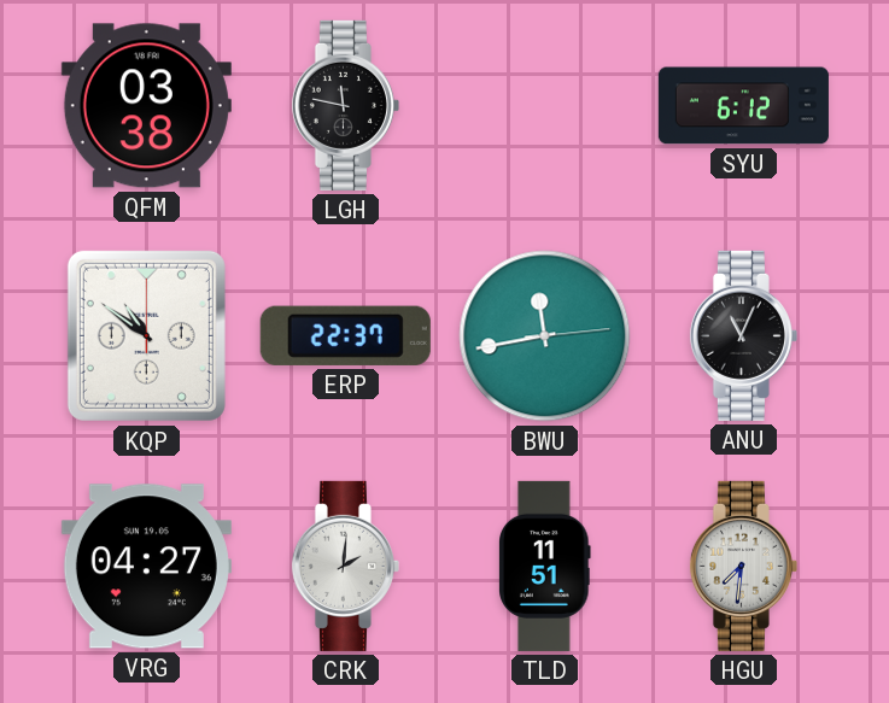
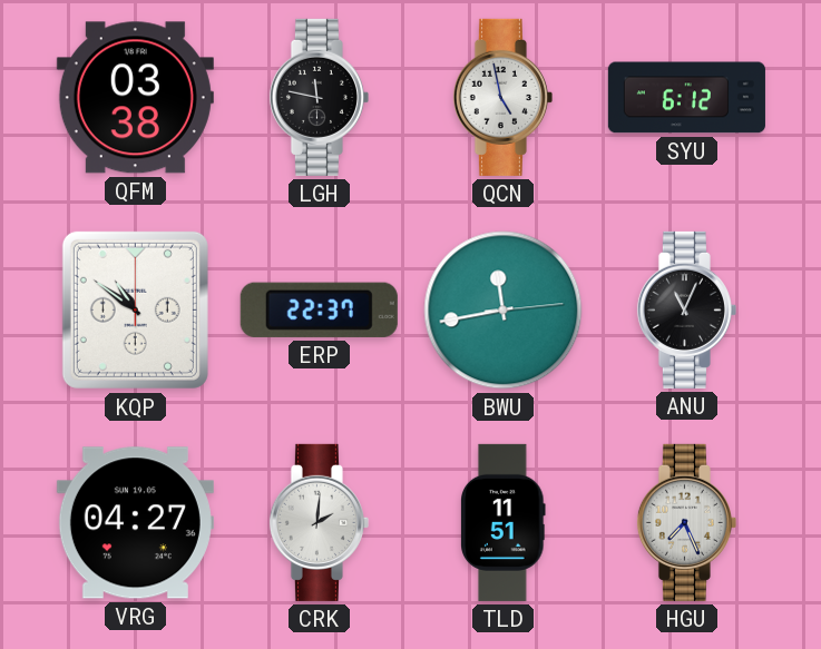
QCN: none -> 4:58 (502, 97)
HGU: 7:31 -> 7:26 (686, 522)
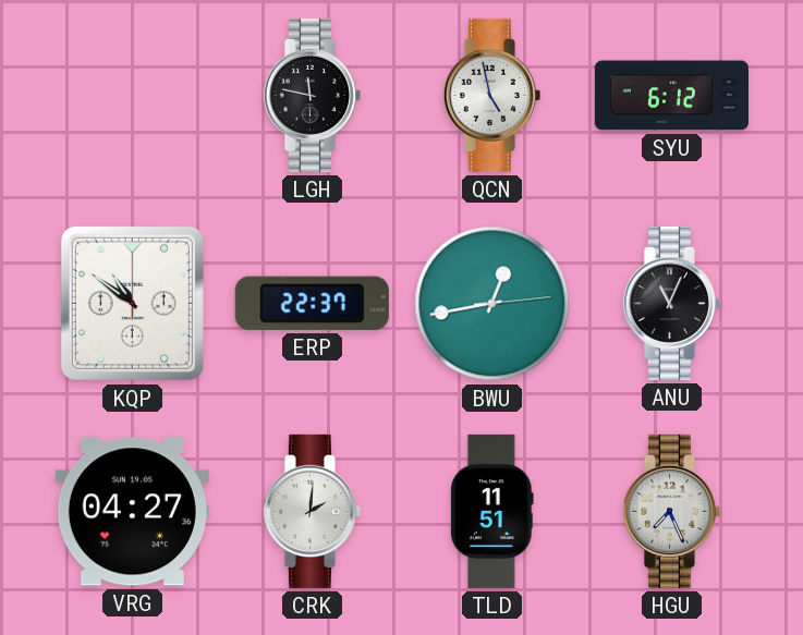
QFM: 03:38 -> none (135, 98)
BWU: 11:43 -> 12:43 (492, 304)
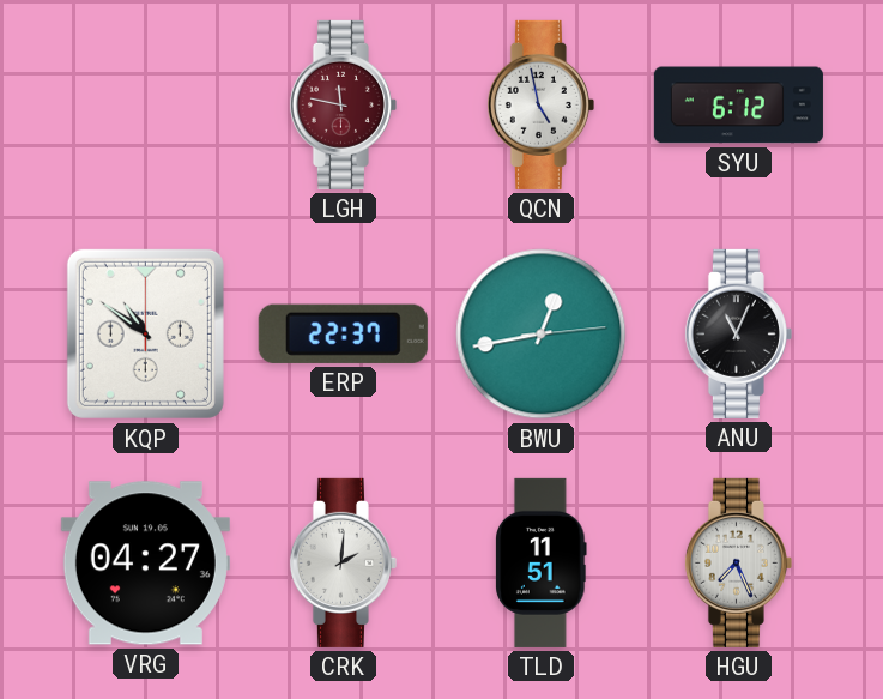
LGH dial: black -> burgundy (343, 104)
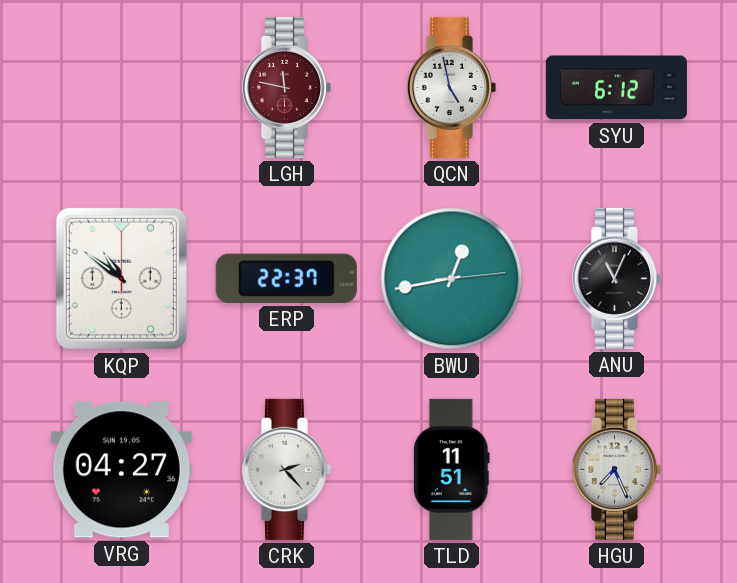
CRK: 2:01 -> 2:23 (286, 469)
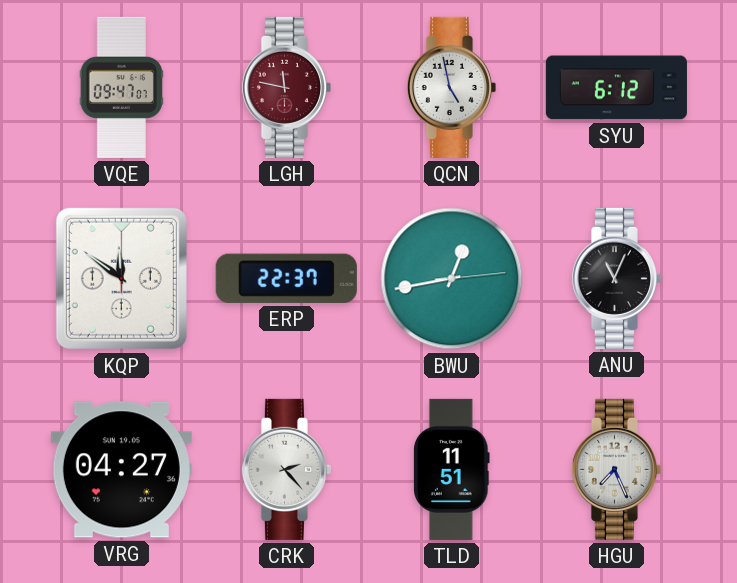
VQE: none -> 09:47 (121, 87)
KQP: 10:51 -> 11:51 (121, 278)
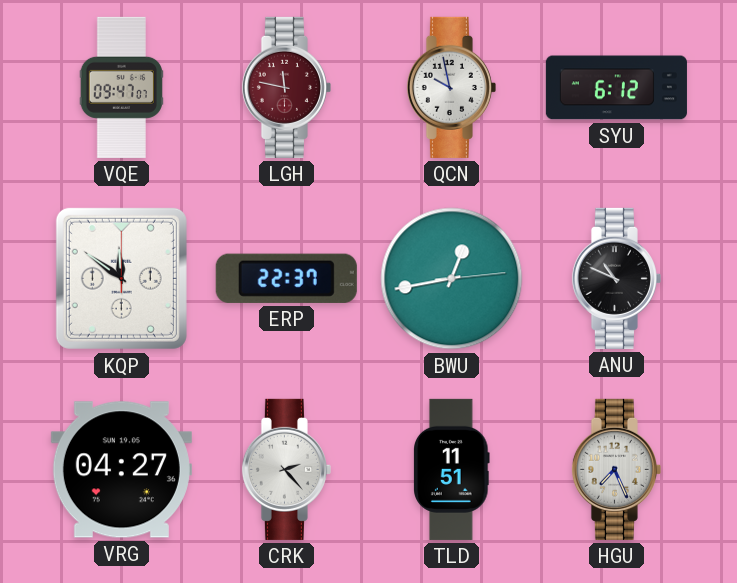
QCN: 4:58 -> 9:58 (451, 87)
ANU: 11:04 -> 10:49 (616, 278)
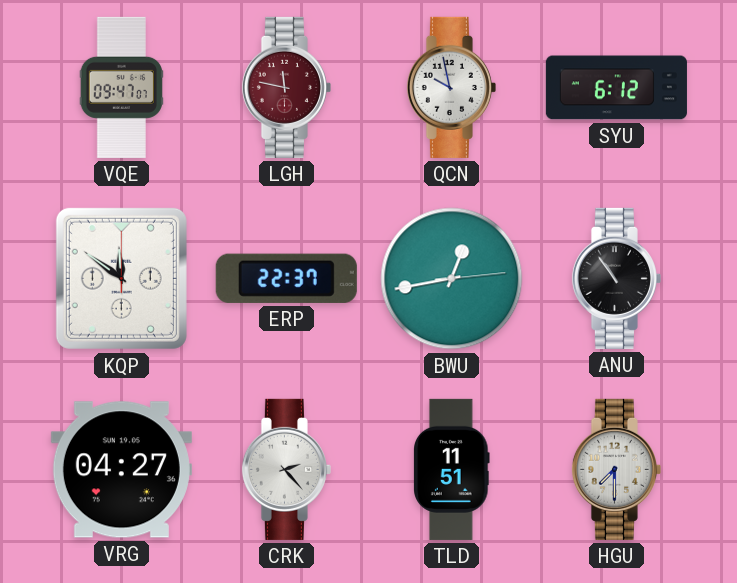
ANU: 10:49 -> 10:54 (616, 278)
HGU: 7:26 -> 7:30 (616, 469)
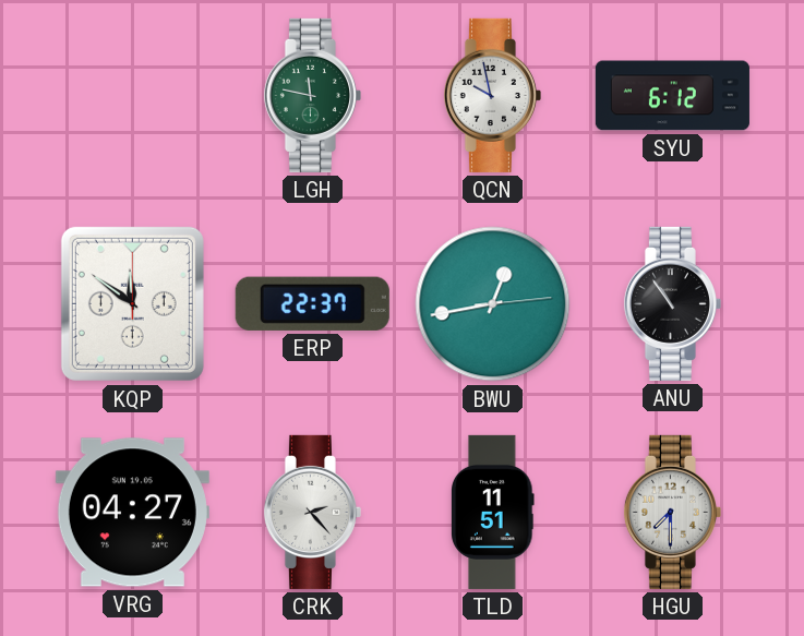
VQE: 09:47 -> none (121, 87)
LGH dial: burgundy -> green (312, 95)
